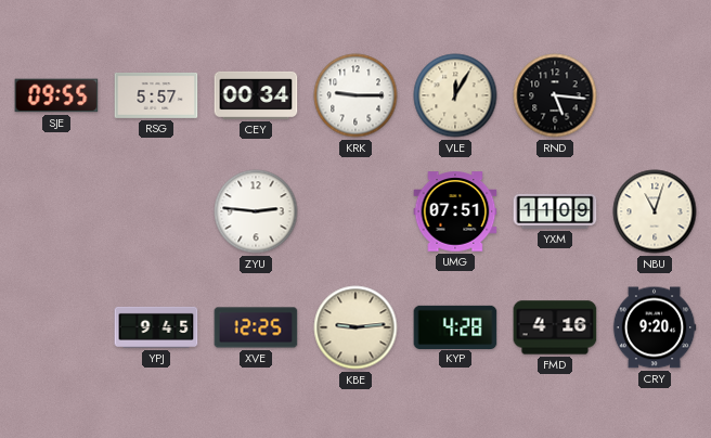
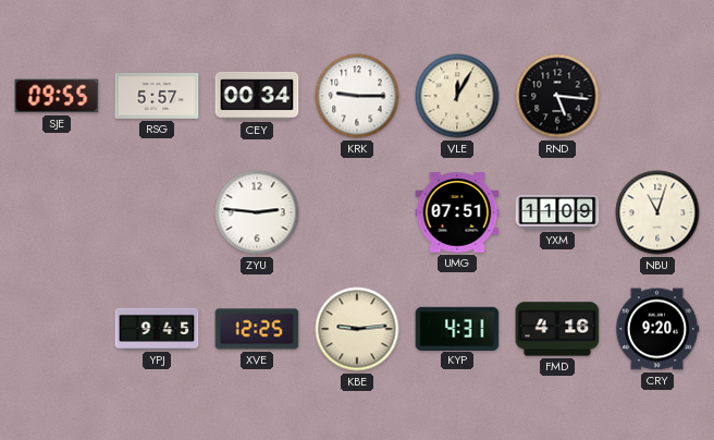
KYP: 4:28 -> 4:31 (457, 328)
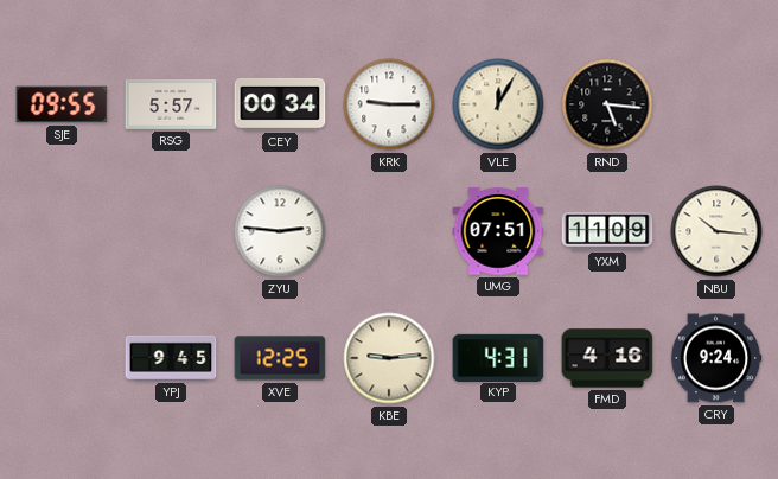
NBU: 11:03 -> 10:16 (716, 231)
CRY: 9:20 -> 9:24 (716, 358)
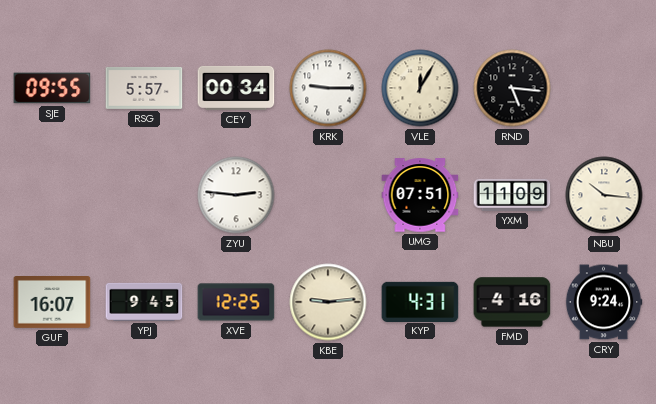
GUF: none -> 16:07 (52, 303)
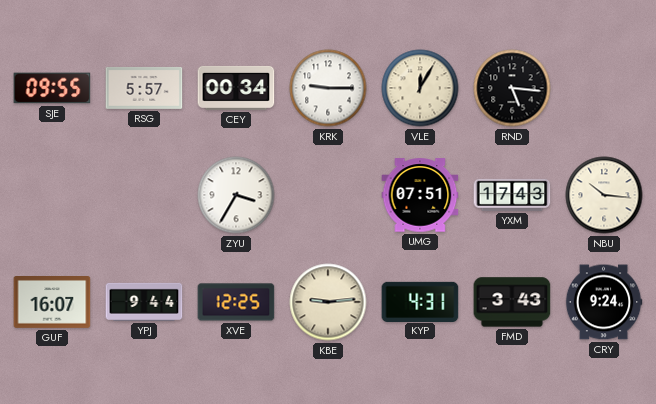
ZYU: 2:46 -> 3:35 (236, 195)
YXM: 11:09 -> 17:43 (512, 195)
YPJ: 9:45 -> 9:44 (144, 302)
FMD: 4:16 -> 3:43 (512, 302)
